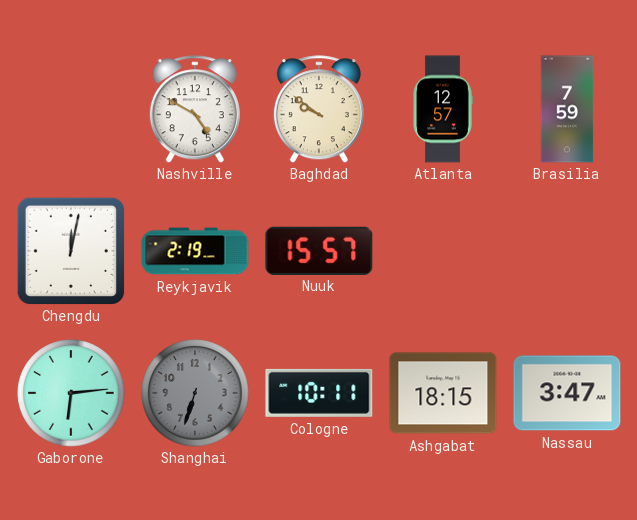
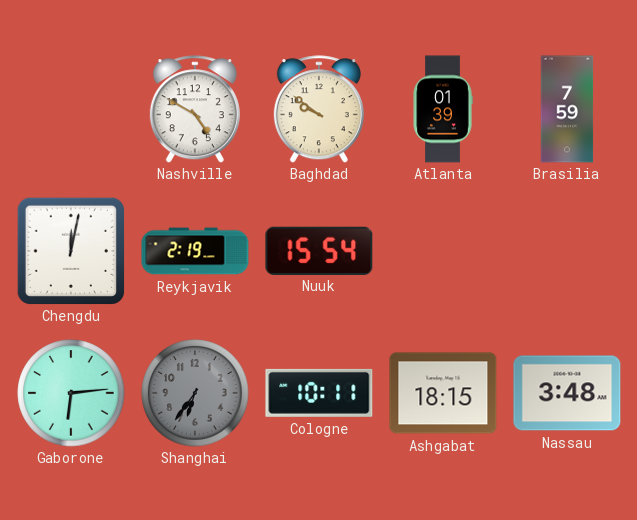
Atlanta: 12:57 -> 01:39 (443, 109)
Nuuk: 15:57 -> 15:54 (319, 250)
Shanghai: 6:33 -> 6:36 (195, 393)
Nassau: 3:47 -> 3:48 (567, 393)
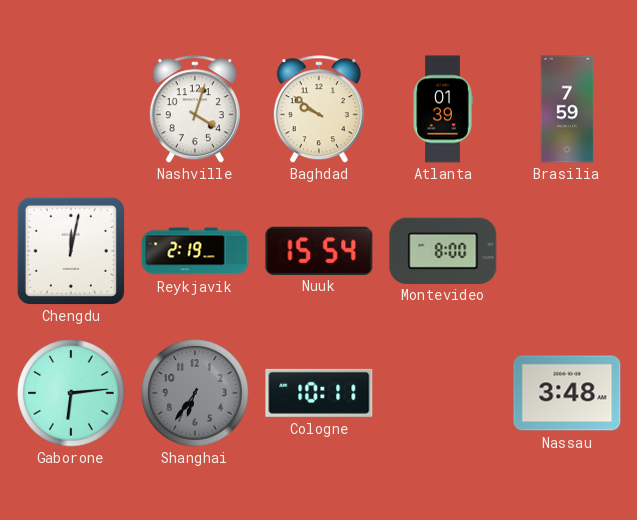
Nashville: 4:50 -> 4:03 (195, 109)
Montevideo: none -> 8:00 (443, 250)
Ashgabat: 18:15 -> none (443, 393)
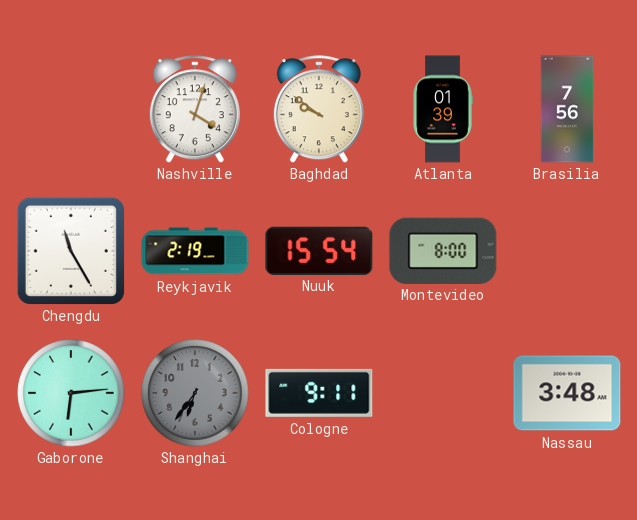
Brasilia: 7:59 -> 7:56 (567, 109)
Chengdu: 12:02 -> 11:25 (70, 250)
Cologne: 10:11 -> 9:11 (319, 393)
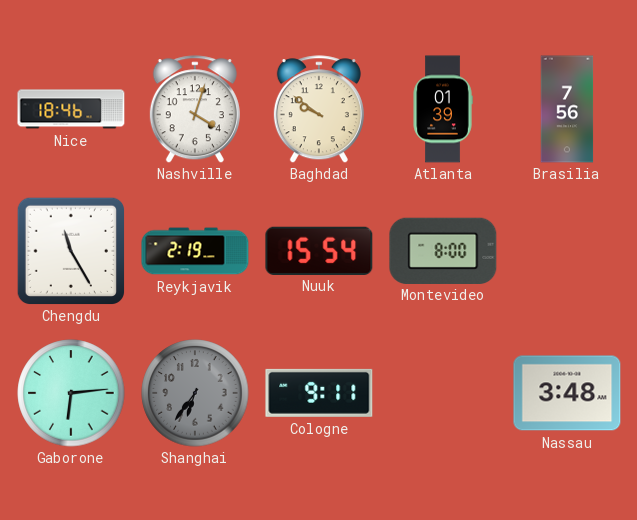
Nice: none -> 18:46 (71, 109)
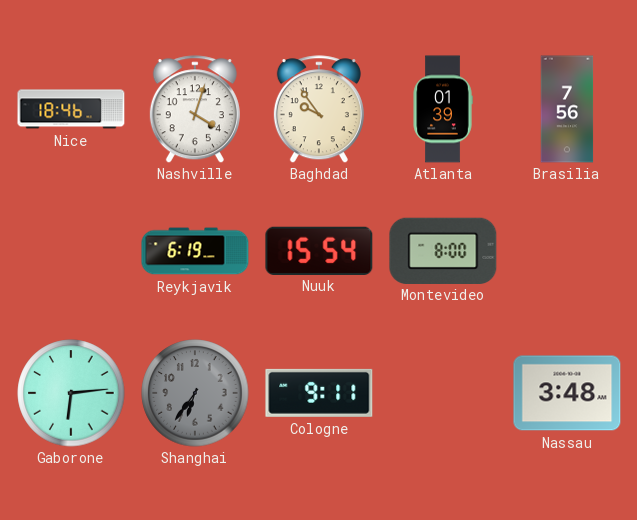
Baghdad: 9:51 -> 9:54 (319, 109)
Chengdu: 11:25 -> none (70, 250)
Reykjavik: 2:19 -> 6:19 (195, 251)
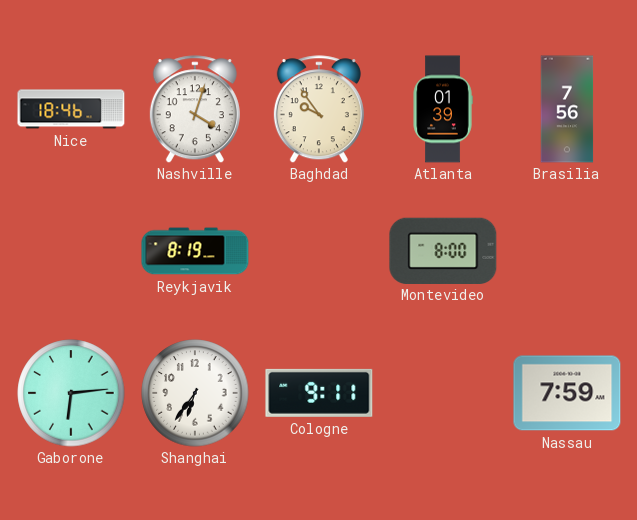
Reykjavik: 6:19 -> 8:19 (195, 251)
Nuuk: 15:54 -> none (319, 250)
Shanghai dial: grey -> white (195, 393)
Nassau: 3:48 -> 7:59 (567, 393)
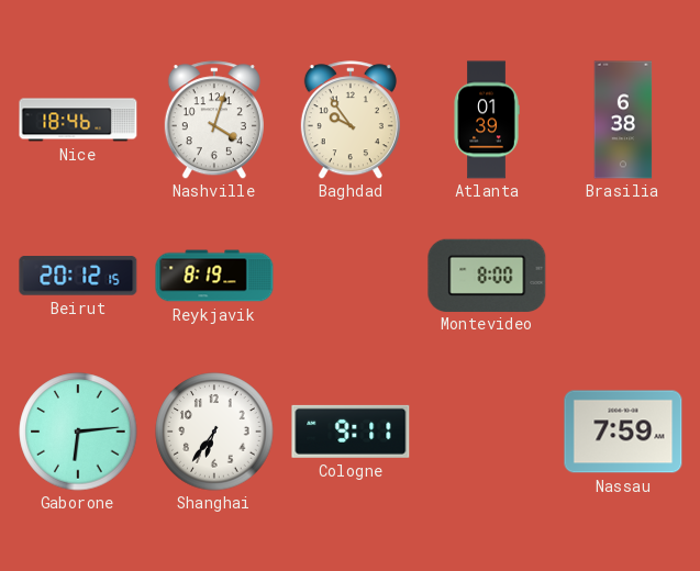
Brasilia: 7:56 -> 6:38 (623, 120)
Beirut: none -> 20:12 (78, 276)
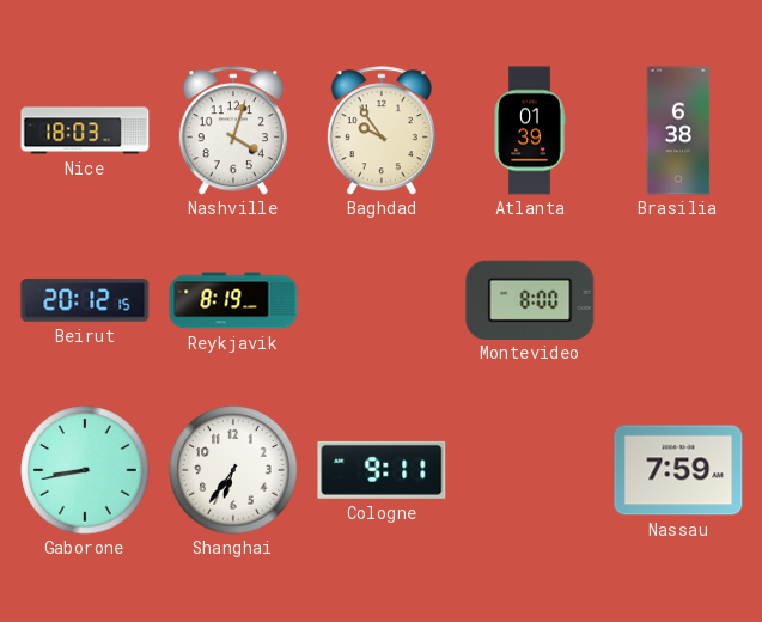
Nice: 18:46 -> 18:03 (85, 130)
Gaborone: 6:14 -> 8:43 (85, 470)
